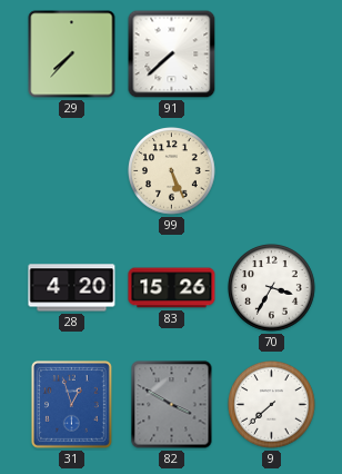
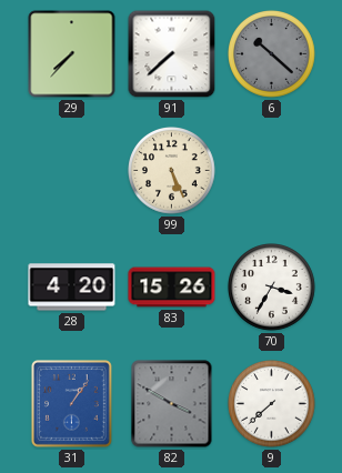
6: none -> 10:22 (272, 54)
31: 12:57 -> 1:06 (71, 404)
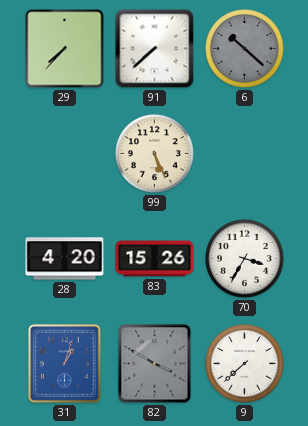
31: 1:06 -> 1:03 (64, 364)
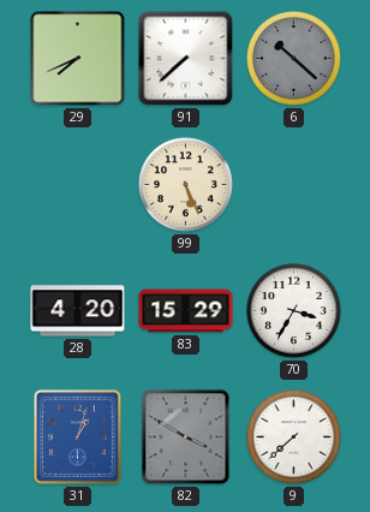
29: 7:37 -> 7:41 (78, 59)
83: 15:26 -> 15:29 (186, 311)
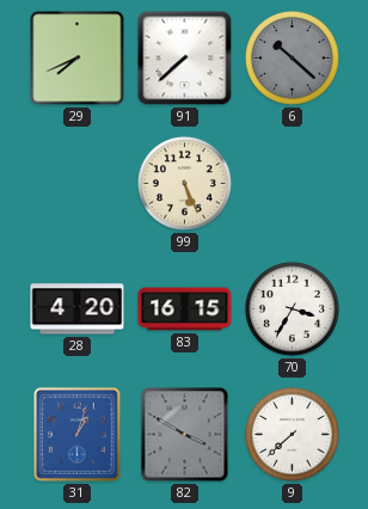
83: 15:29 -> 16:15 (185, 309)
